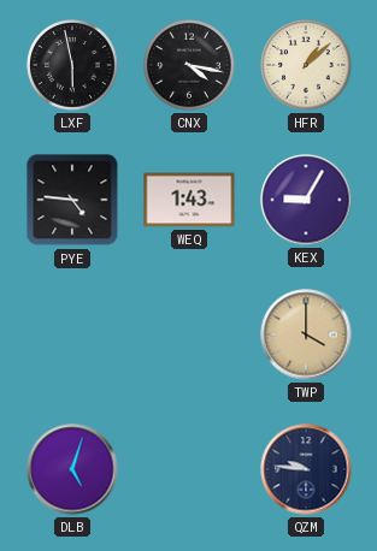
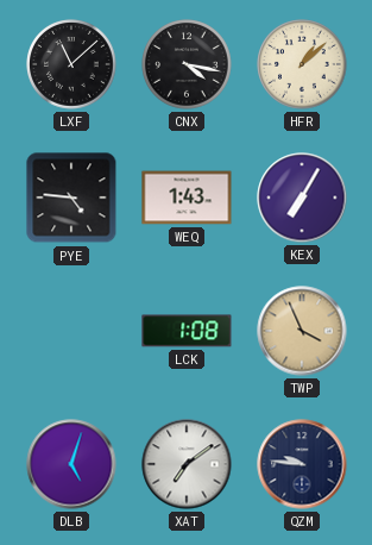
LXF: 5:58 -> 11:08 (71, 64)
KEX: 9:05 -> 7:05 (302, 198)
LCK: none -> 1:08 (187, 331)
TWP: 4:00 -> 3:56 (302, 331)
XAT: none -> 7:09 (187, 464)
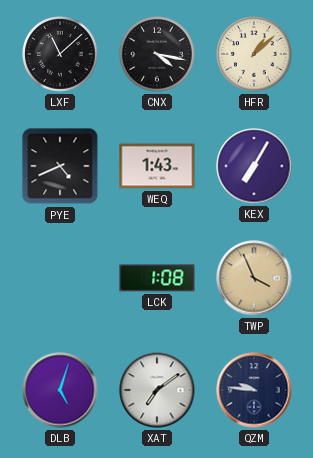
PYE: 4:46 -> 4:41 (60, 166)
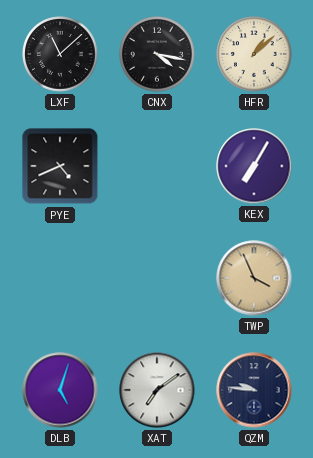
WEQ: 1:43 -> none (157, 166)
LCK: 1:08 -> none (157, 278)
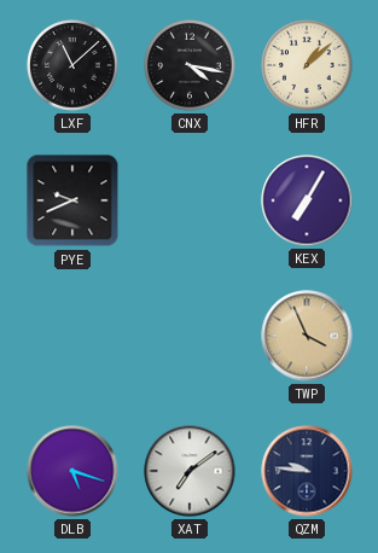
PYE: 4:41 -> 9:41 (72, 200)
DLB: 5:03 -> 5:18 (72, 471)
